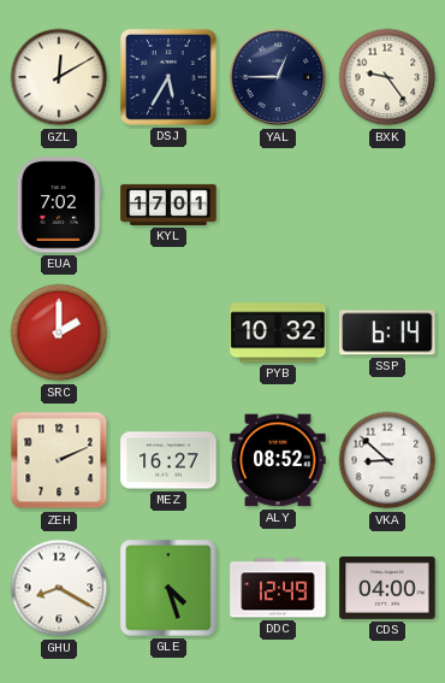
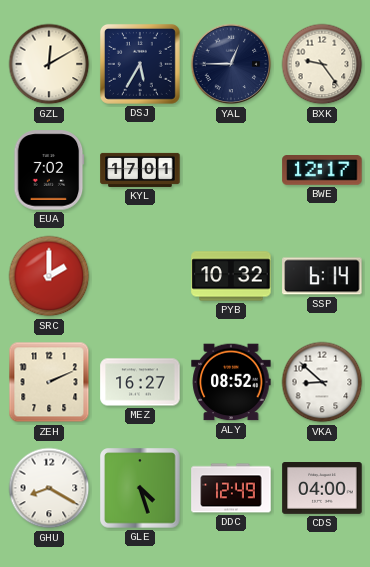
BWE: none -> 12:17 (322, 171)
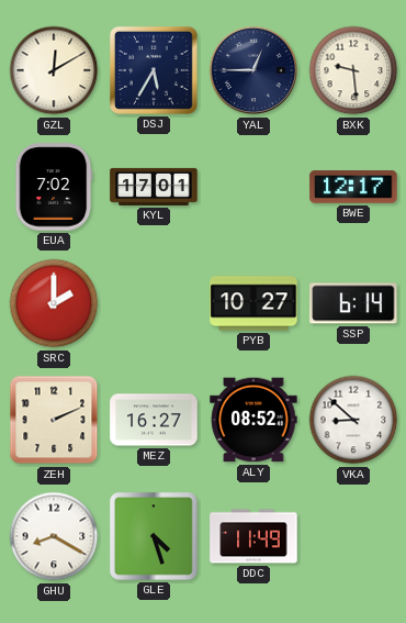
BXK: 9:24 -> 9:29 (353, 70)
PYB: 10:32 -> 10:27 (253, 303)
DDC: 12:49 -> 11:49 (253, 536)
CDS: 04:00 -> none (322, 489)
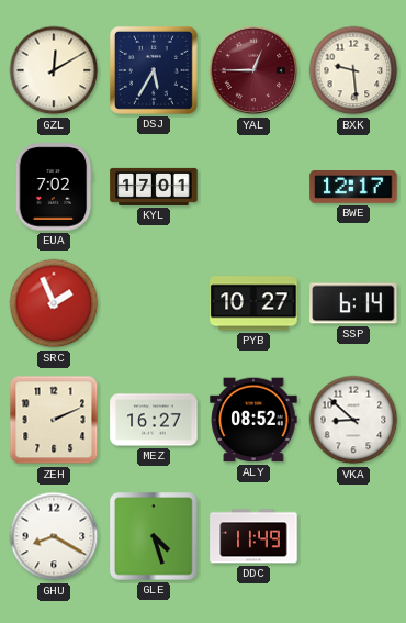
YAL dial: navy -> burgundy (253, 70)
SRC: 2:00 -> 1:56 (54, 303)
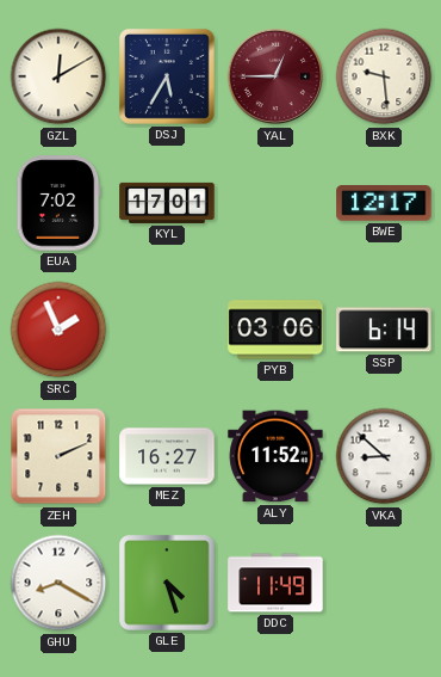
PYB: 10:27 -> 03:06 (275, 330)
ALY: 08:52 -> 11:52 (275, 456)
